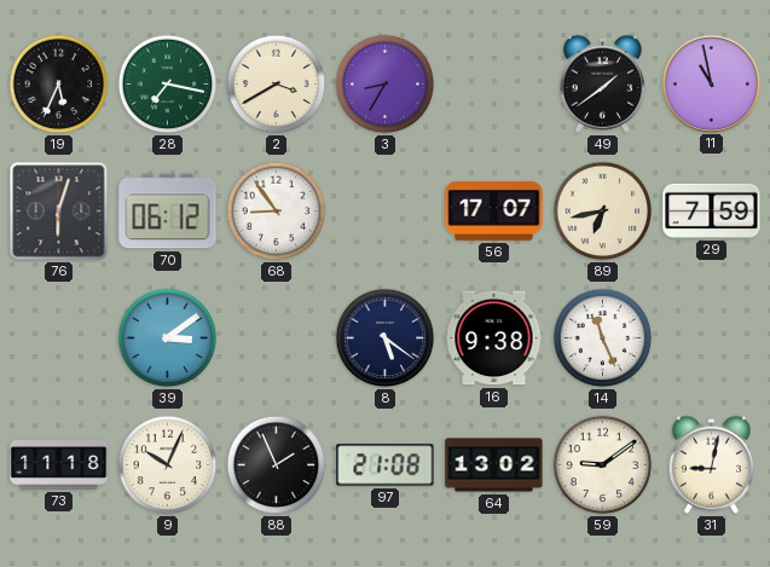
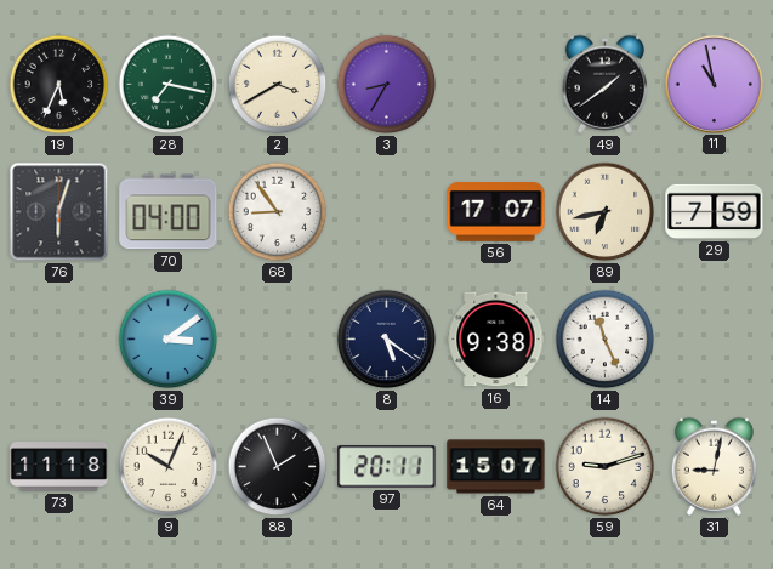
70: 06:12 -> 04:00 (169, 212)
97: 21:08 -> 20:11 (387, 467)
64: 13:02 -> 15:07 (496, 467)
59: 9:09 -> 9:12 (606, 467)
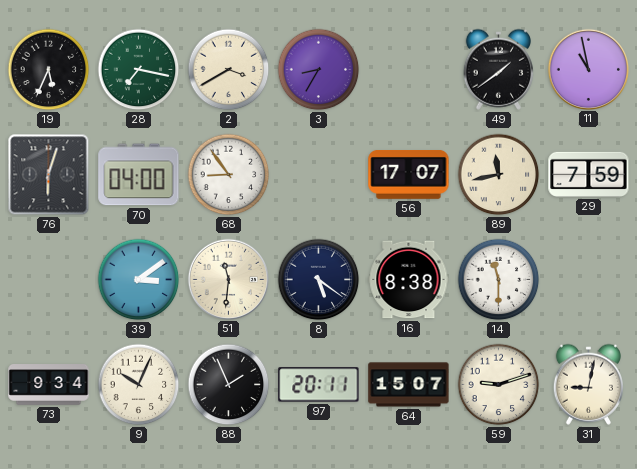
89: 6:43 -> 11:43 (499, 175)
51: none -> 11:31 (228, 279)
16: 9:38 -> 8:38 (409, 280)
14: 11:26 -> 11:30 (499, 280)
73: 11:18 -> 9:34 (49, 385)
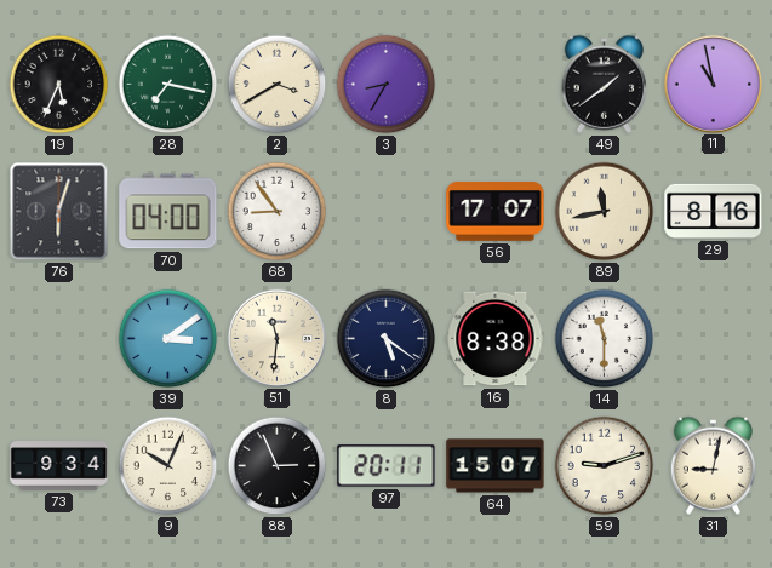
29: 7:59 -> 8:16 (714, 211)
88: 1:56 -> 2:56 (278, 466)
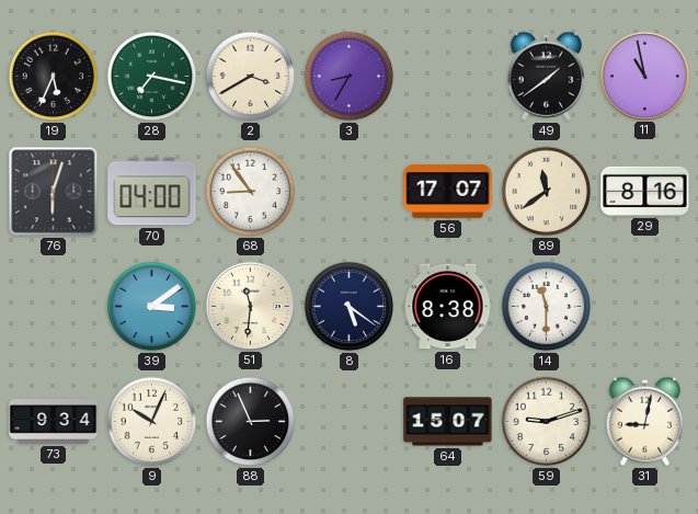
89: 11:43 -> 11:39 (547, 192)
97: 20:11 -> none (387, 466)
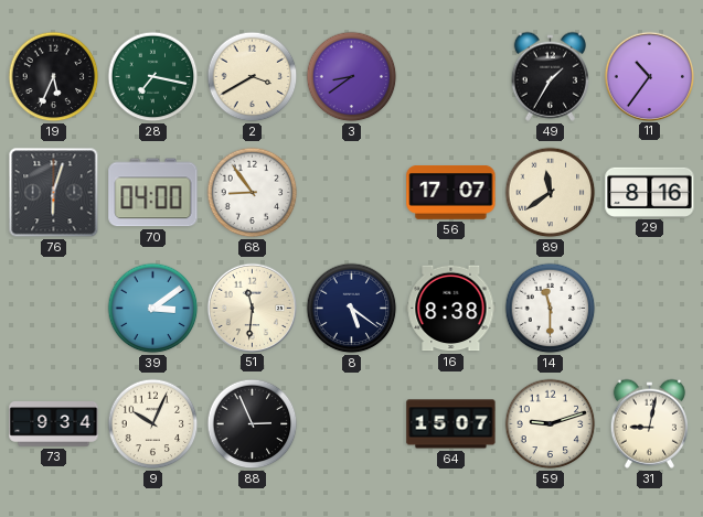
3: 8:35 -> 8:39 (352, 77)
49: 1:39 -> 1:35 (550, 76)
11: 10:58 -> 10:36 (649, 76)
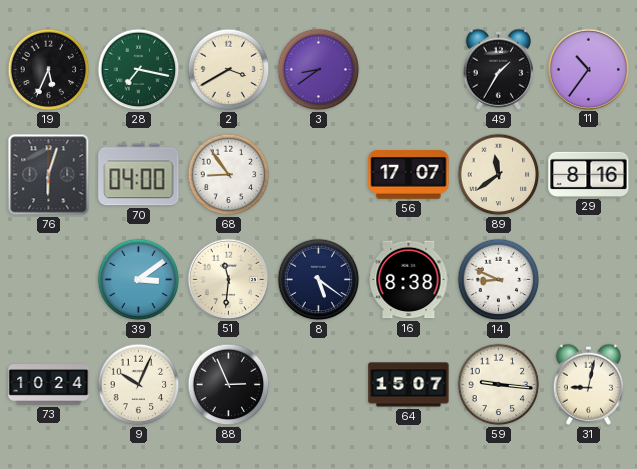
14: 11:30 -> 8:49 (499, 280)
73: 9:34 -> 10:24 (49, 385)
59: 9:12 -> 9:16 (499, 385)
